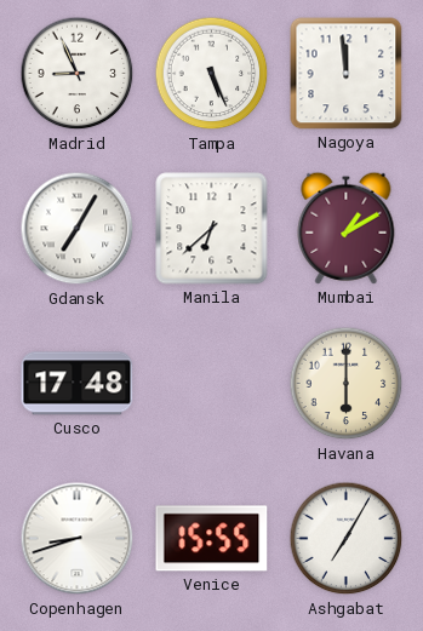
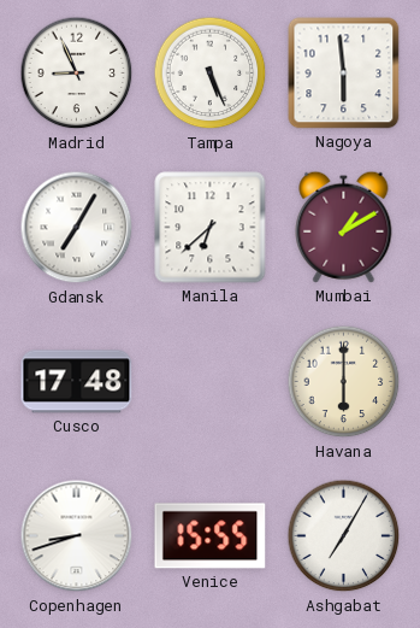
Nagoya: 11:59 -> 5:59 (344, 74)
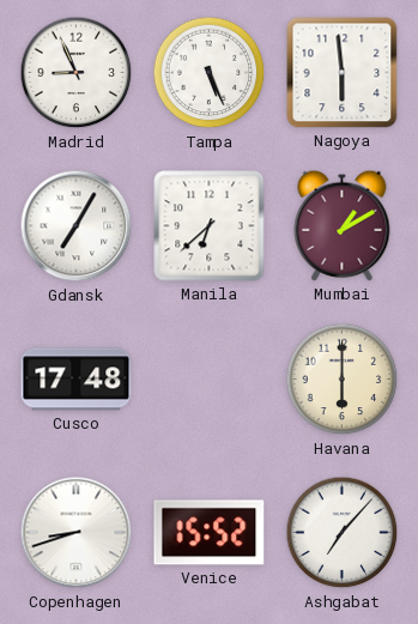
Venice: 15:55 -> 15:52 (210, 533)
Ashgabat: 7:05 -> 7:07 (343, 533)
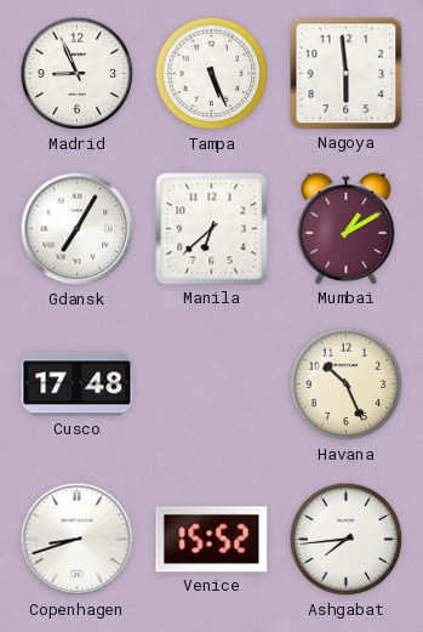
Havana: 6:00 -> 10:26 (347, 385)
Ashgabat: 7:07 -> 7:44 (347, 540)
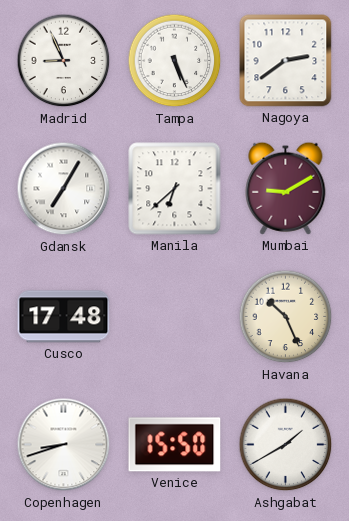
Nagoya: 5:59 -> 2:39 (286, 61)
Mumbai: 1:10 -> 9:10 (286, 188)
Venice: 15:52 -> 15:50 (175, 445)
Ashgabat: 7:44 -> 1:40 (286, 445)
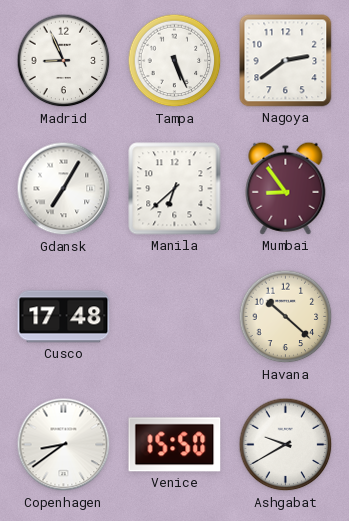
Mumbai: 9:10 -> 8:54 (286, 188)
Havana: 10:26 -> 10:22 (286, 317)
Copenhagen: 8:42 -> 8:39 (64, 445)
Ashgabat: 1:40 -> 9:40 (286, 445)
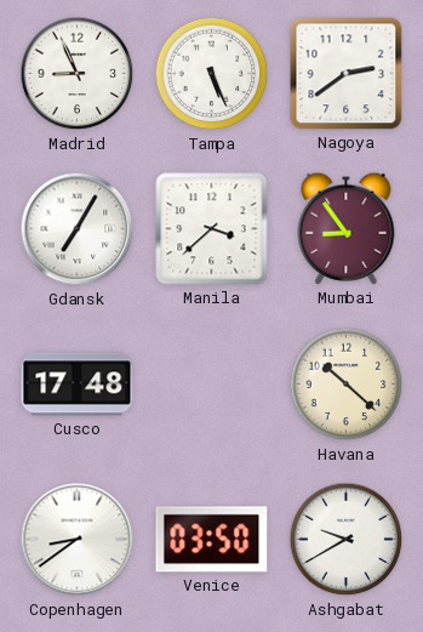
Manila: 6:38 -> 3:38 (212, 229)
Venice: 15:50 -> 03:50 (212, 540)
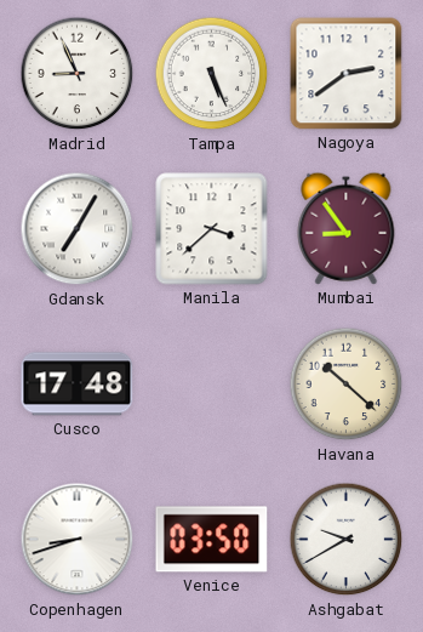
Copenhagen: 8:39 -> 8:42 (78, 540)
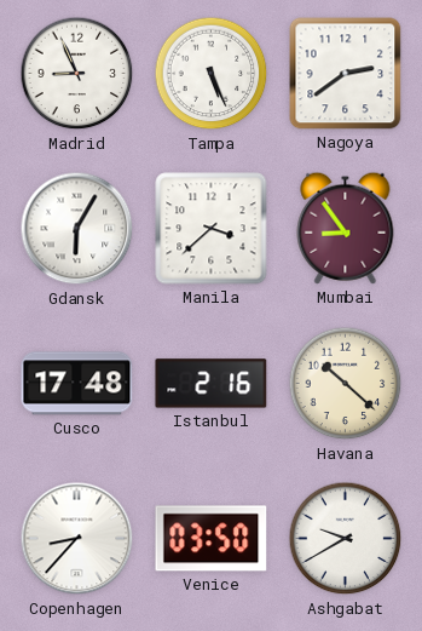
Gdansk: 7:05 -> 6:05 (77, 229)
Istanbul: none -> 2:16 (212, 384)
Copenhagen: 8:42 -> 8:37 (77, 539)
